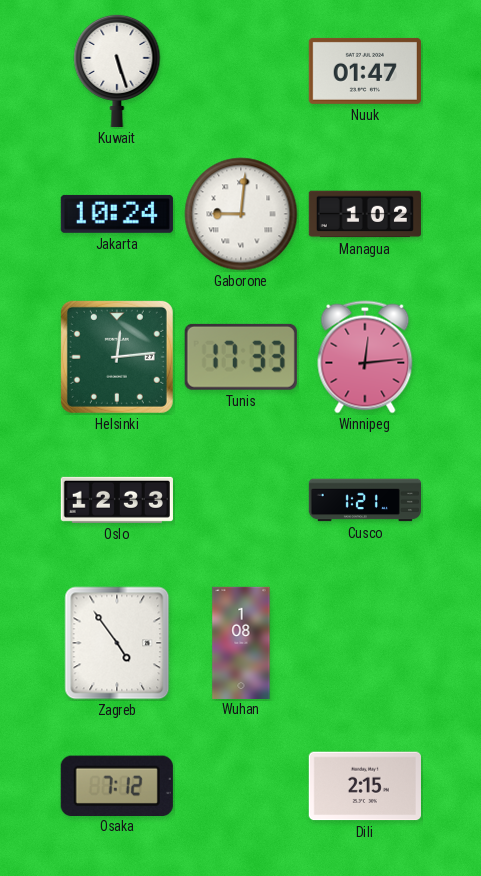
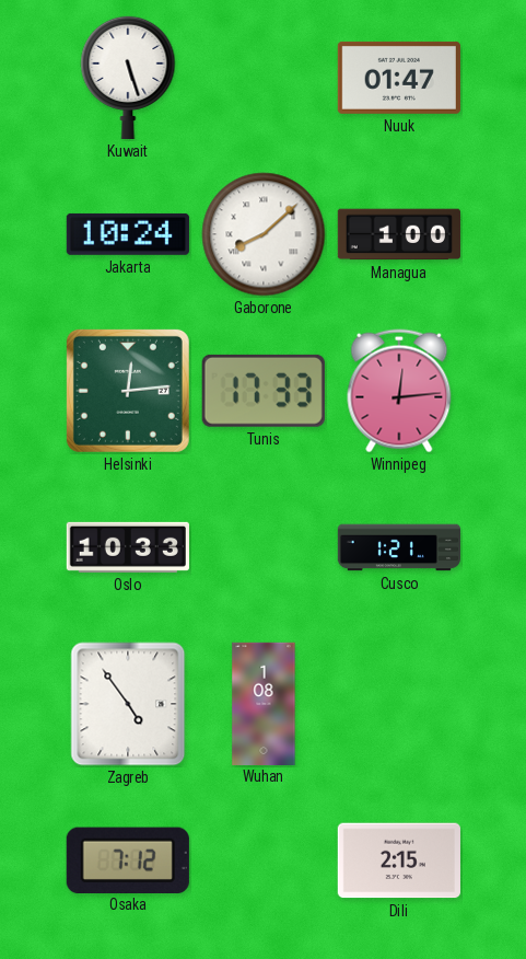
Gaborone: 9:01 -> 8:08 (264, 234)
Managua: 1:02 -> 1:00 (399, 234)
Oslo: 12:33 -> 10:33 (128, 547)
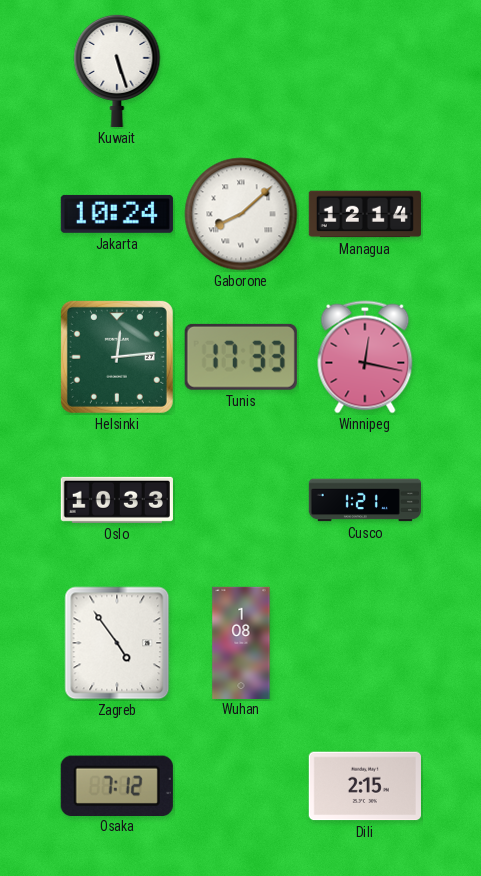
Nuuk: 01:47 -> none (399, 78)
Managua: 1:00 -> 12:14 (365, 214)
Winnipeg: 12:14 -> 12:17 (365, 357)
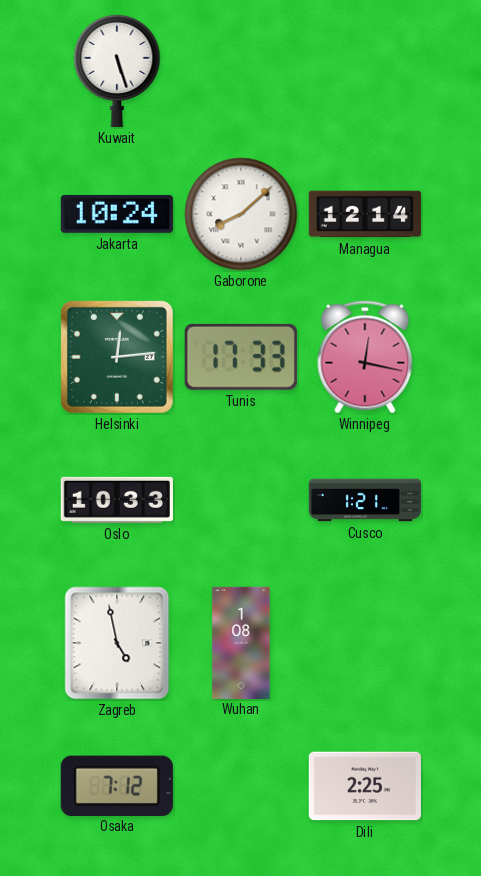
Zagreb: 4:54 -> 4:58 (117, 643)
Dili: 2:15 -> 2:25 (365, 786)
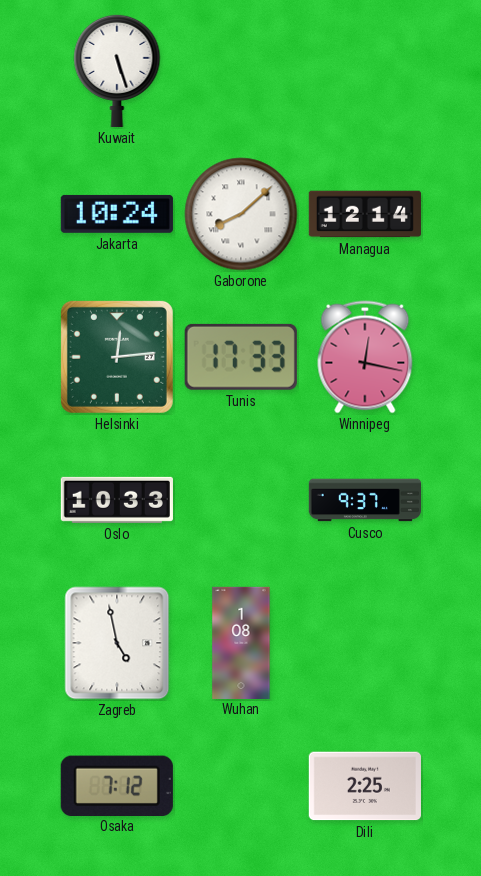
Cusco: 1:21 -> 9:37 (364, 500)
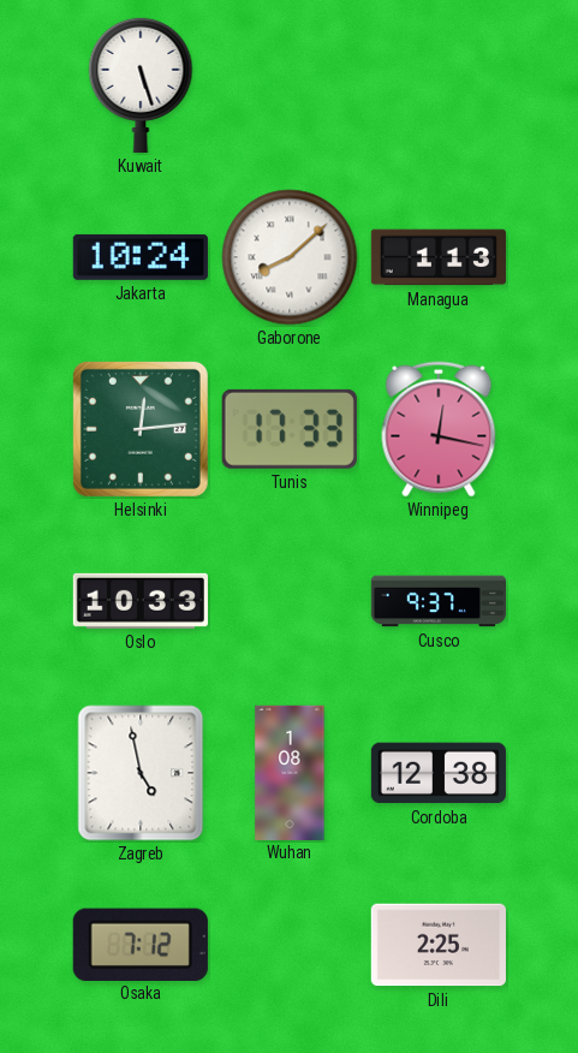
Managua: 12:14 -> 1:13 (439, 257)
Cordoba: none -> 12:38 (439, 773)
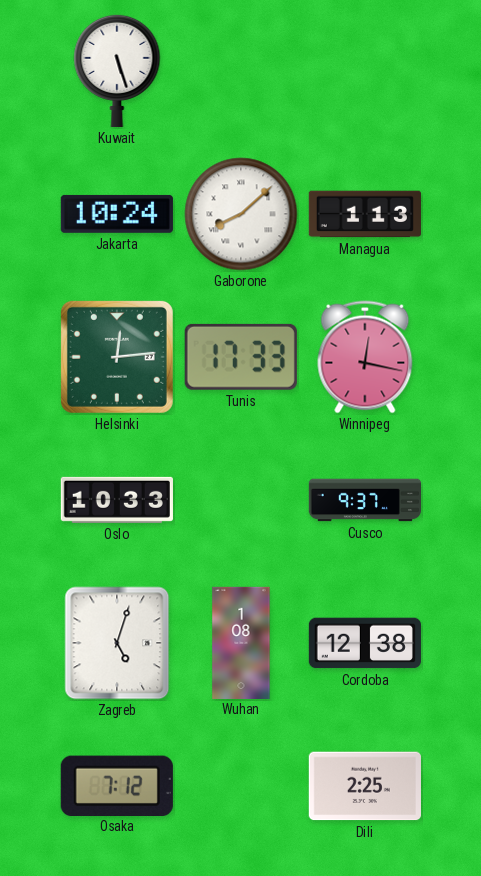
Zagreb: 4:58 -> 5:03 (117, 643)
